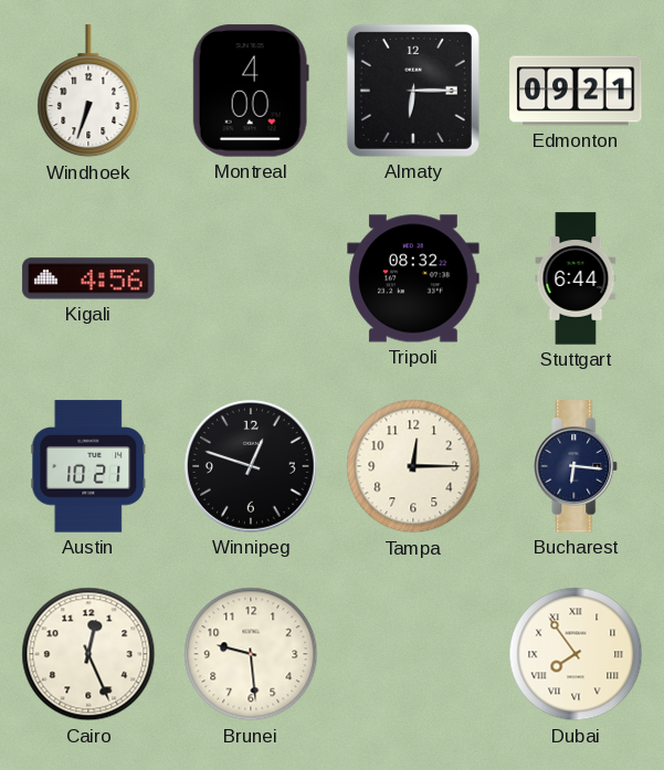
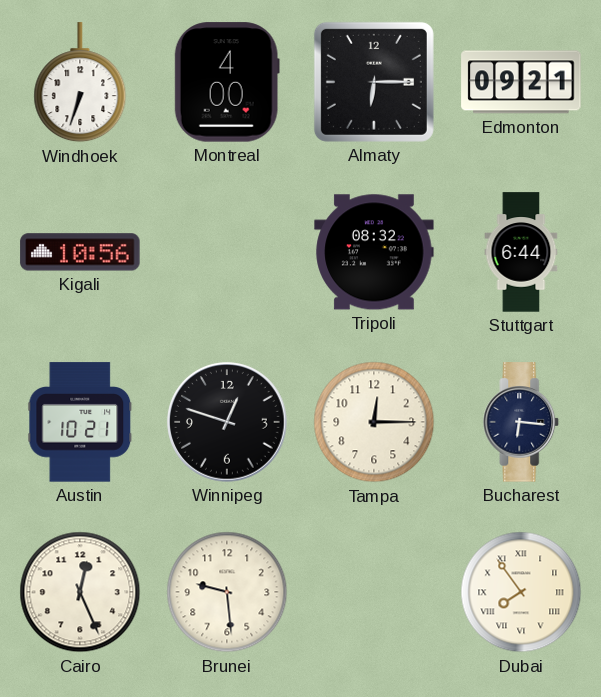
Kigali: 4:56 -> 10:56 (80, 252)
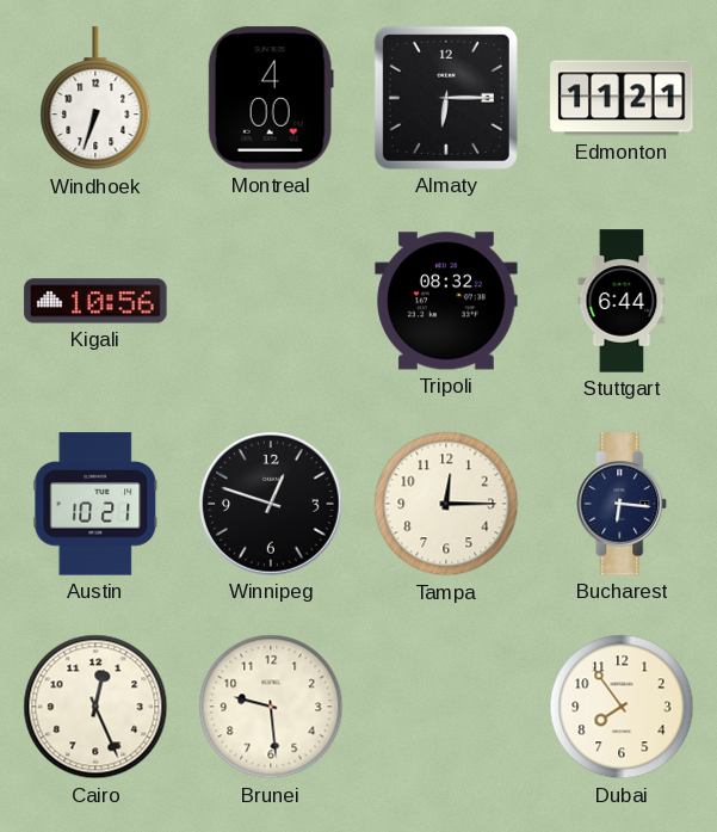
Edmonton: 09:21 -> 11:21 (622, 98)
Dubai numerals: Roman -> Arabic (622, 707)
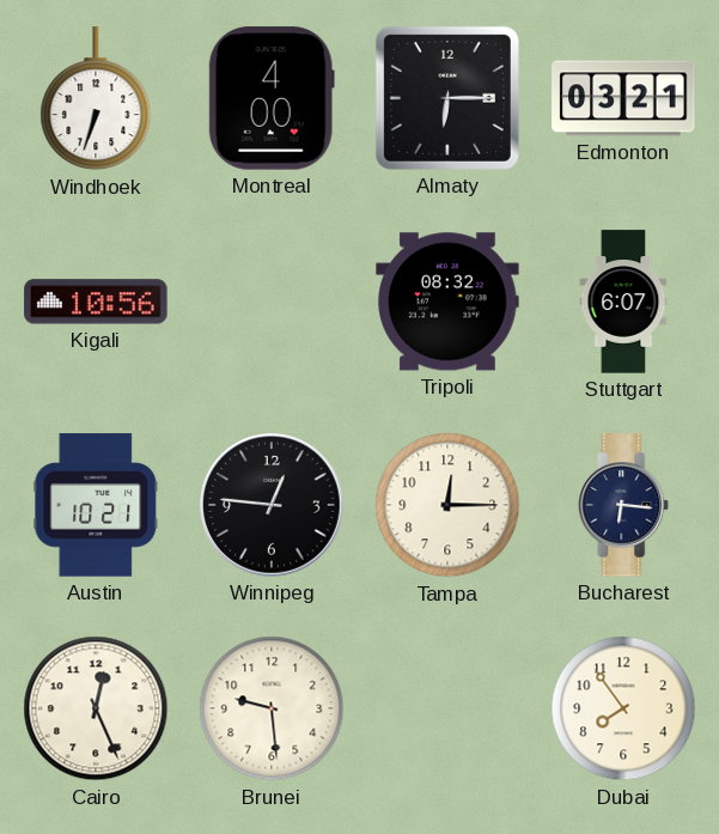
Edmonton: 11:21 -> 03:21 (623, 98)
Stuttgart: 6:44 -> 6:07 (623, 302)
Winnipeg: 12:48 -> 12:46 (272, 505)
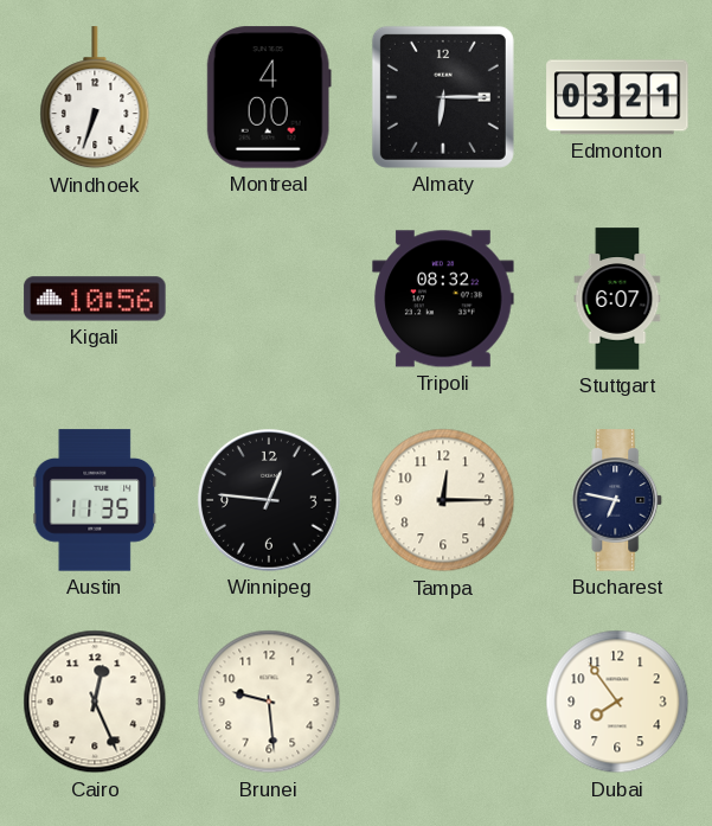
Austin: 10:21 -> 11:35 (95, 500)
Bucharest: 6:16 -> 6:47 (617, 500)
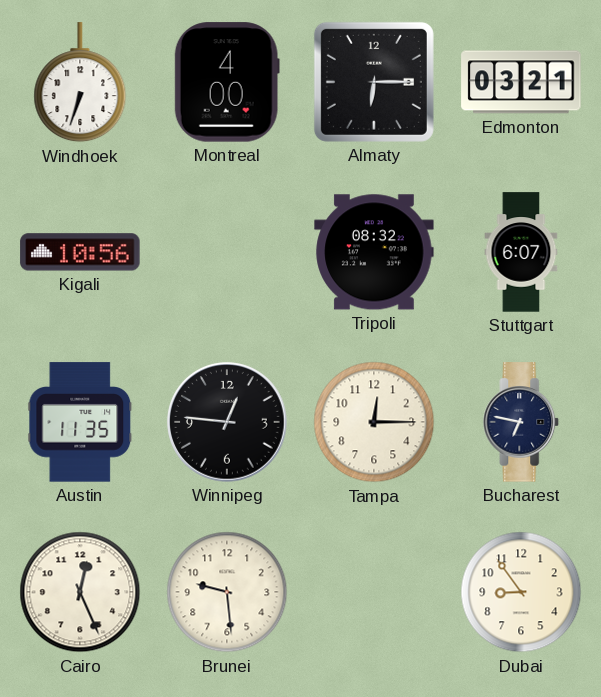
Dubai: 7:54 -> 8:54 (521, 592)
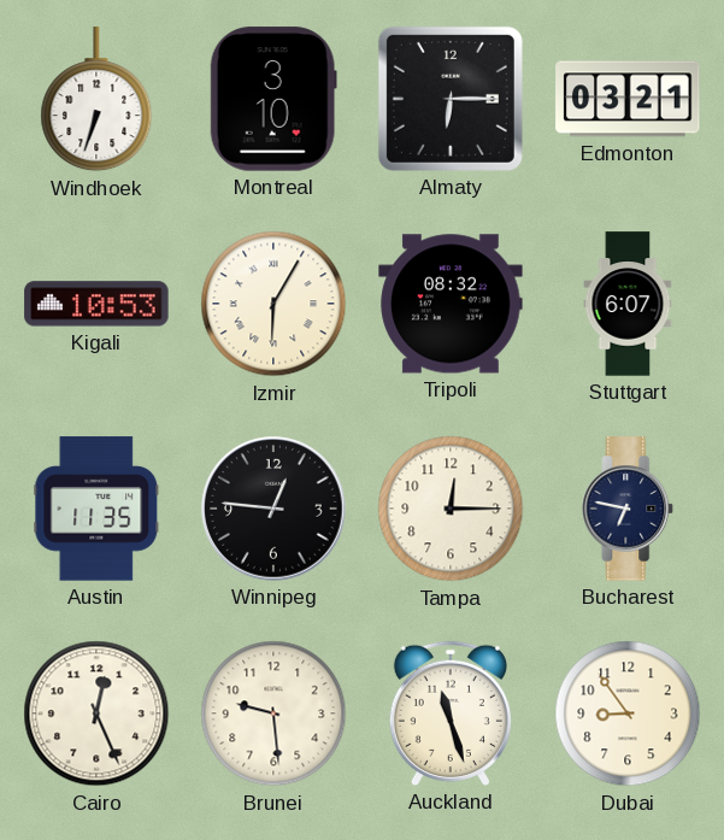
Montreal: 4:00 -> 3:10 (273, 99)
Kigali: 10:56 -> 10:53 (96, 304)
Izmir: none -> 6:05 (273, 304)
Auckland: none -> 11:27 (451, 713)
